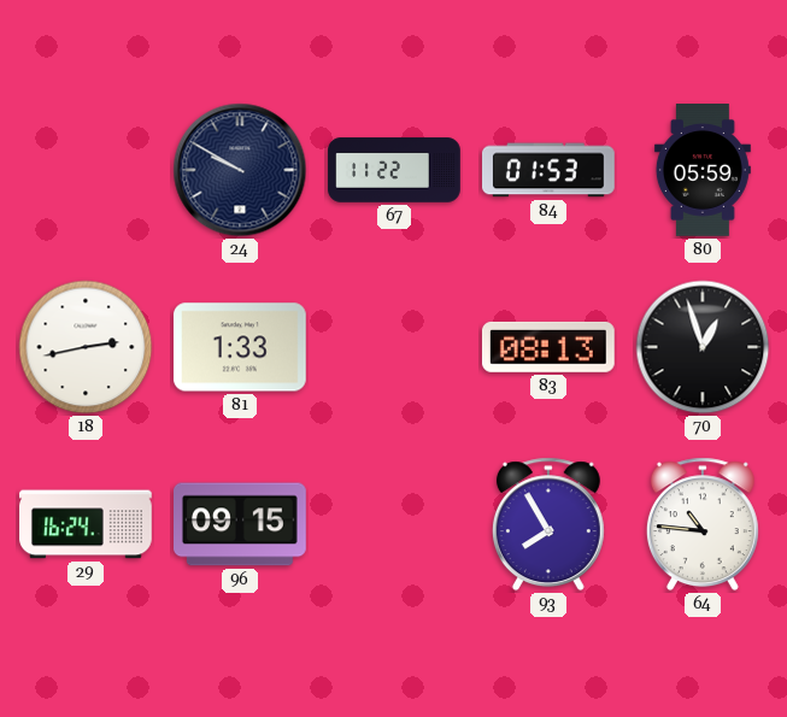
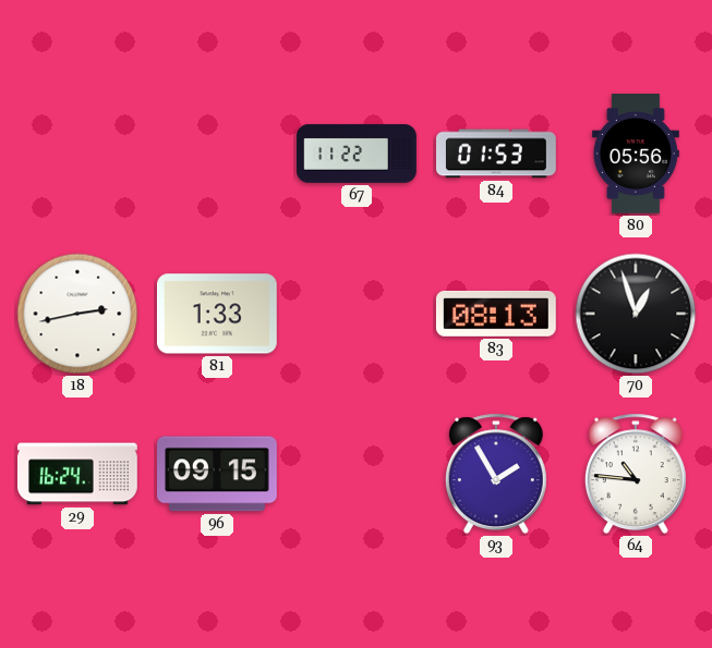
24: 9:50 -> none (240, 170)
80: 05:59 -> 05:56 (636, 155)
93: 7:55 -> 1:55 (496, 474)
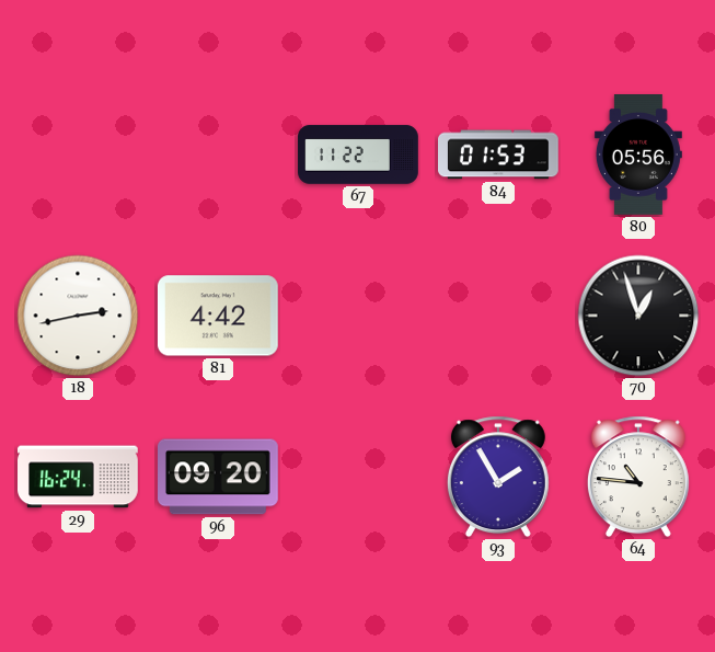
81: 1:33 -> 4:42 (218, 316)
83: 08:13 -> none (496, 314)
96: 09:15 -> 09:20 (219, 477)
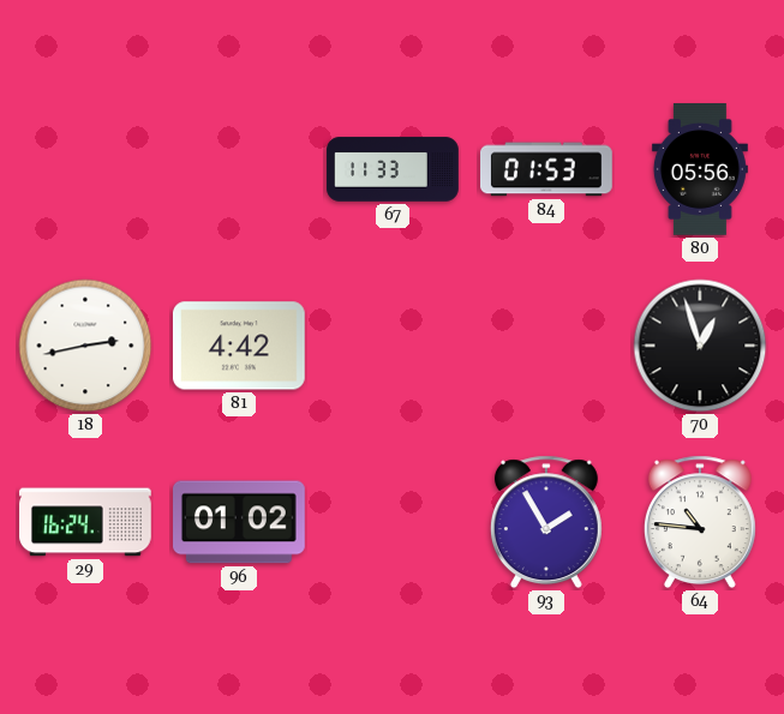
67: 11:22 -> 11:33 (393, 169)
96: 09:20 -> 01:02 (240, 522)
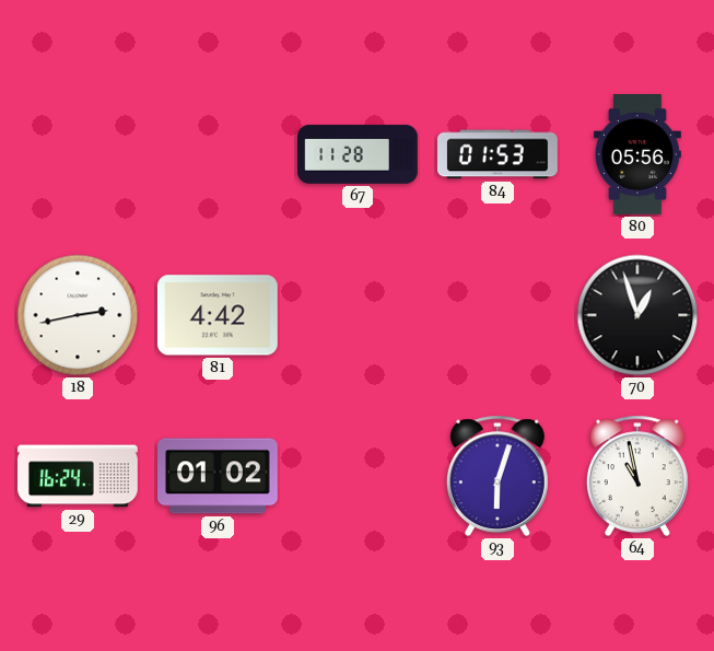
67: 11:33 -> 11:28 (358, 154)
93: 1:55 -> 6:03 (498, 476)
64: 10:46 -> 10:58 (637, 476)
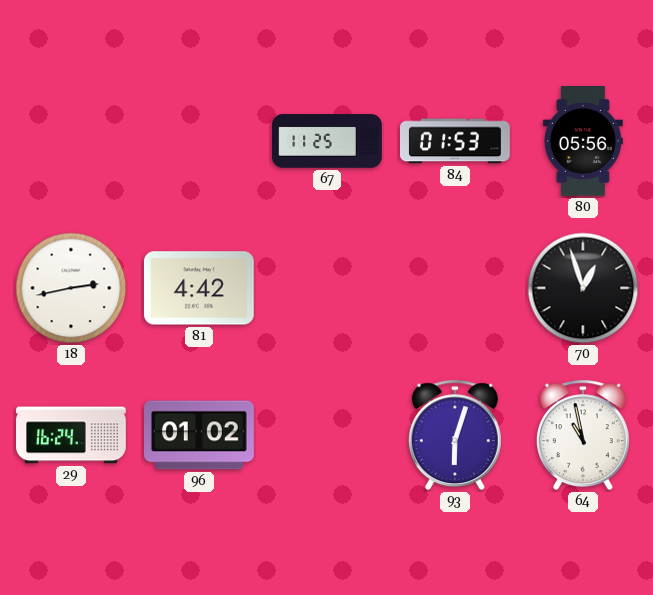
67: 11:28 -> 11:25 (327, 141)
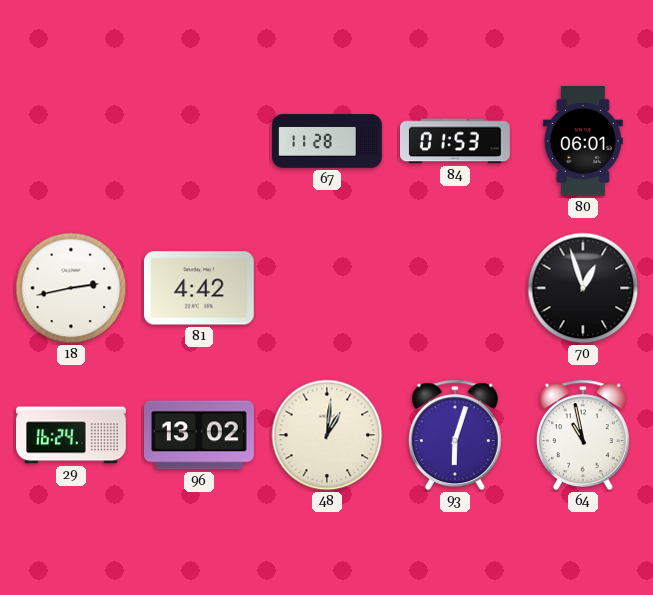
67: 11:25 -> 11:28 (327, 141)
80: 05:56 -> 06:01 (583, 142)
96: 01:02 -> 13:02 (200, 435)
48: none -> 1:01 (327, 435)
